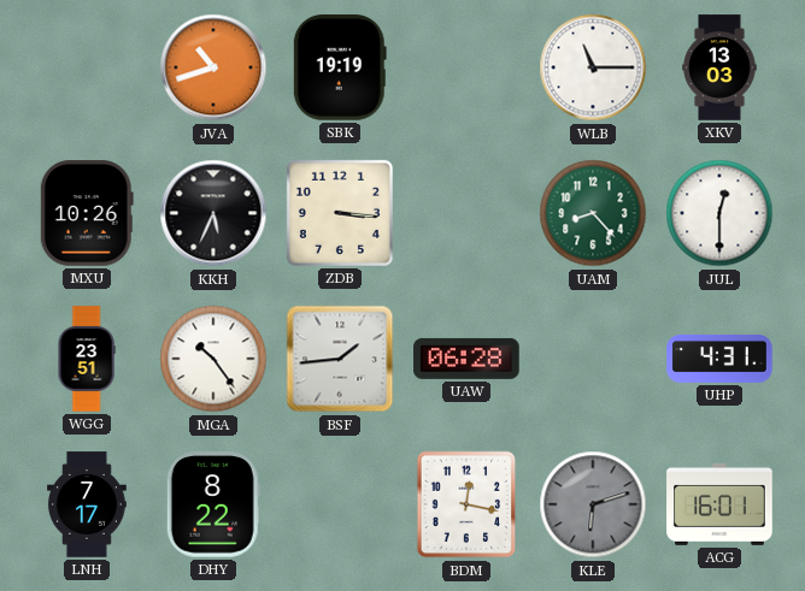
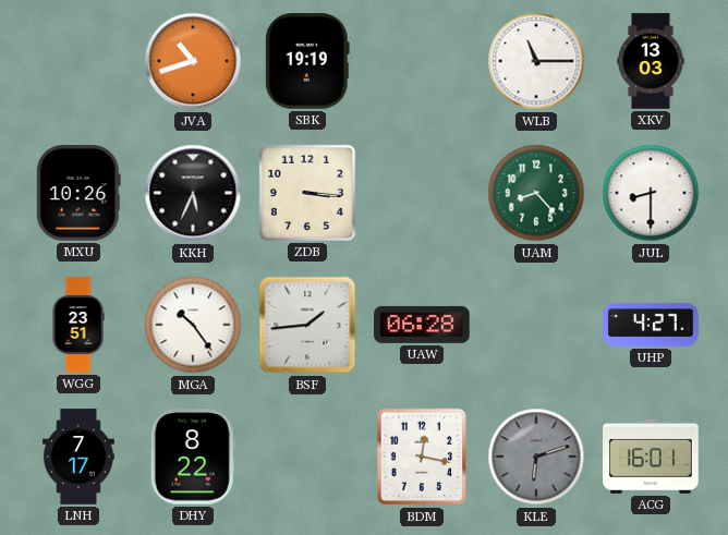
JUL: 12:30 -> 8:30 (651, 193)
UHP: 4:31 -> 4:27 (651, 325)
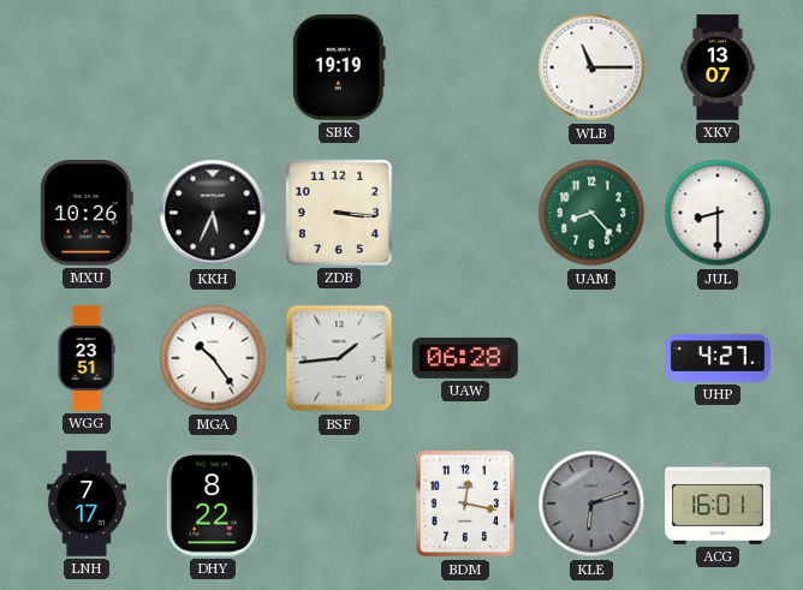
JVA: 10:42 -> none (193, 61)
XKV: 13:03 -> 13:07 (718, 67)
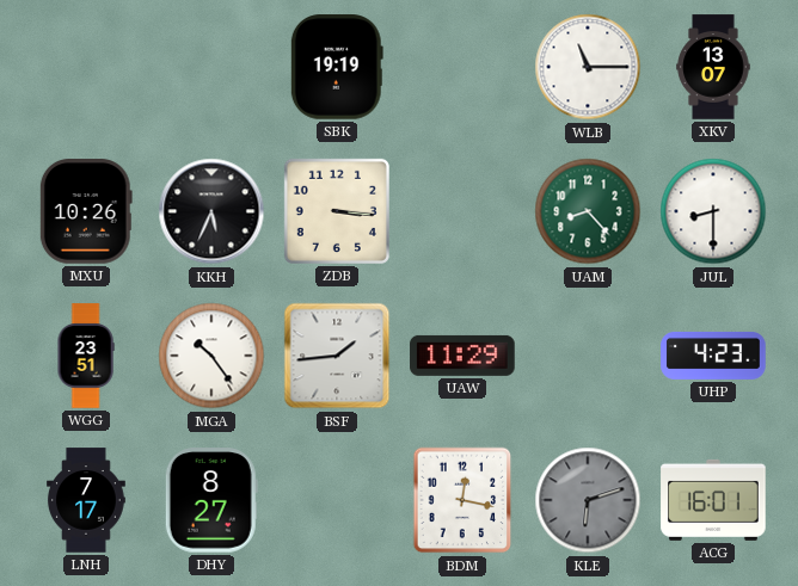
UAW: 06:28 -> 11:29 (462, 356)
UHP: 4:27 -> 4:23 (713, 356)
DHY: 8:22 -> 8:27 (211, 500)
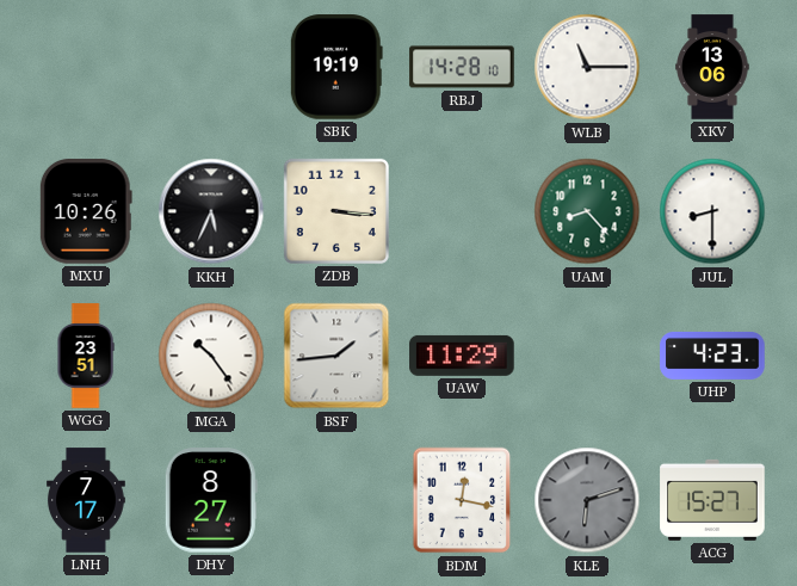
RBJ: none -> 14:28 (462, 67)
XKV: 13:07 -> 13:06 (712, 67)
ACG: 16:01 -> 15:27 (712, 500)
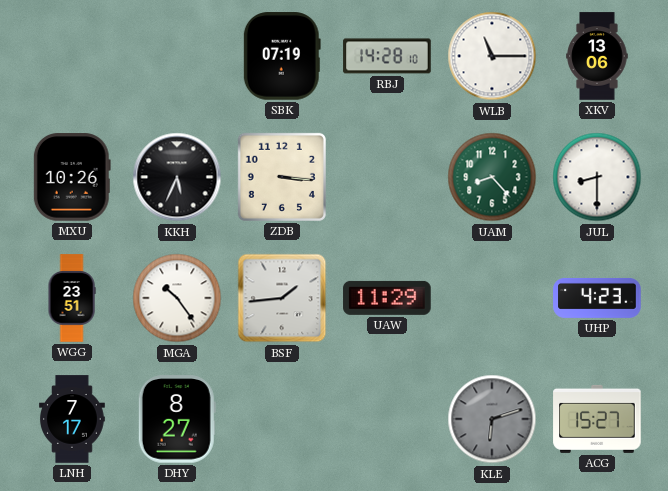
SBK: 19:19 -> 07:19 (282, 56)
BDM: 12:17 -> none (462, 500)
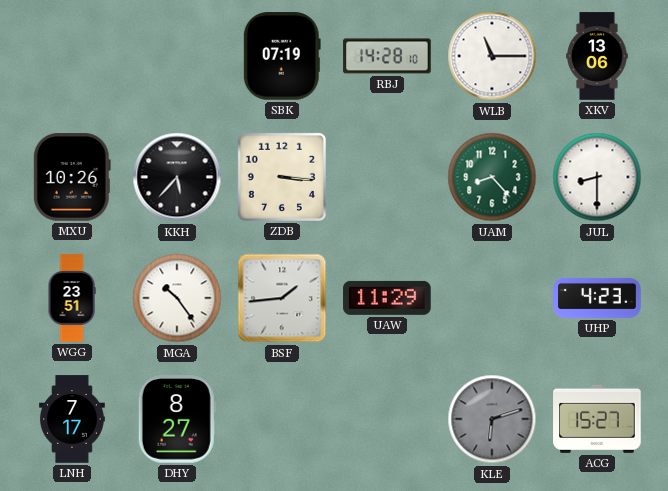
KKH: 5:34 -> 5:37 (177, 177)
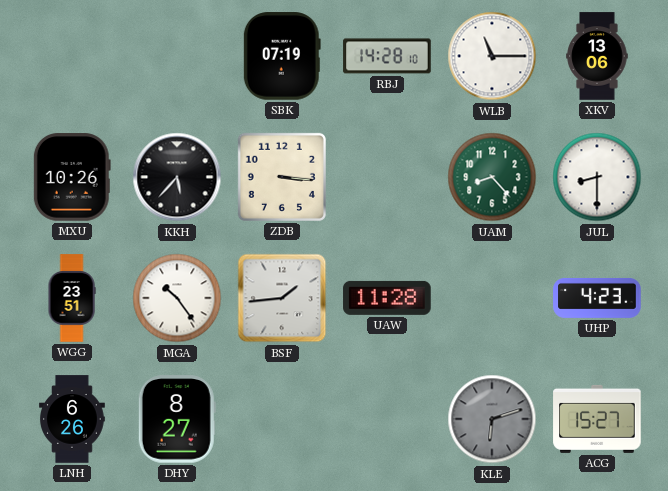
UAW: 11:29 -> 11:28 (387, 298)
LNH: 7:17 -> 6:26 (73, 419)
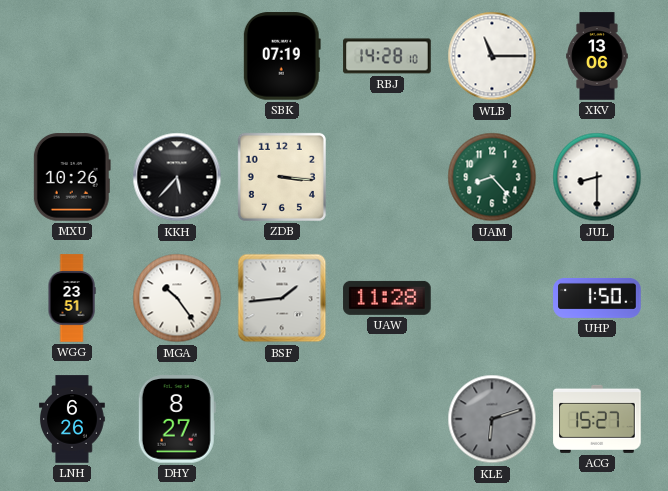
UHP: 4:23 -> 1:50 (597, 298)
